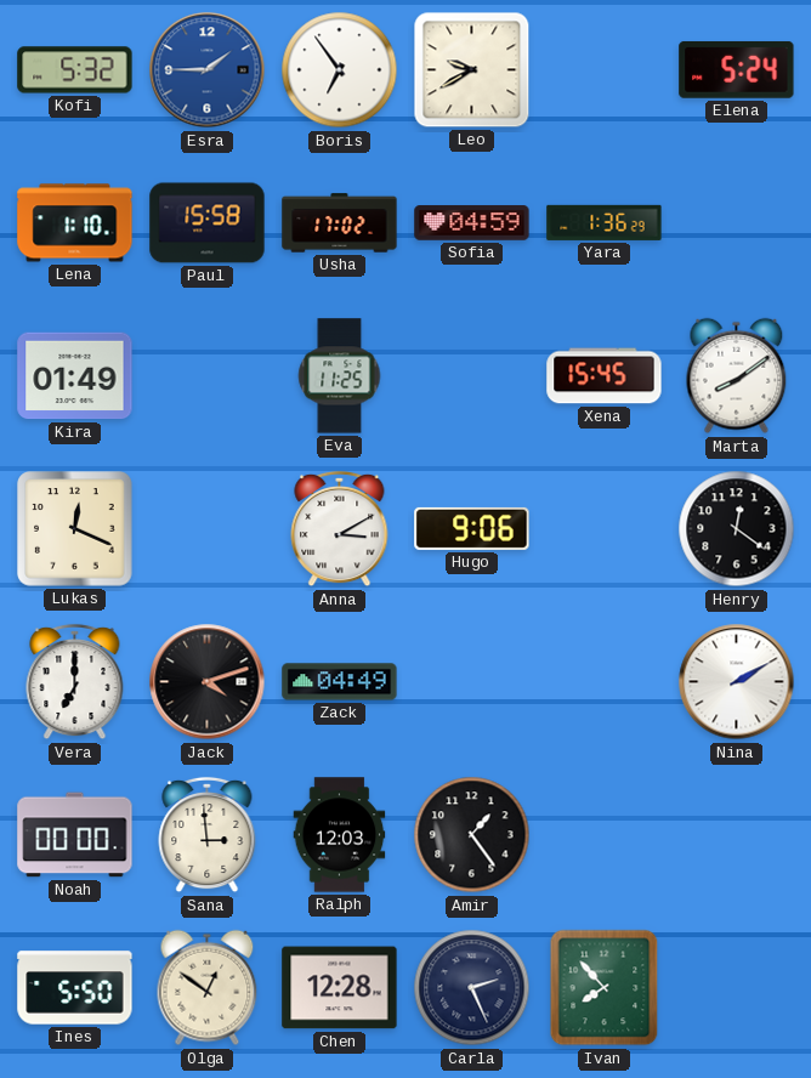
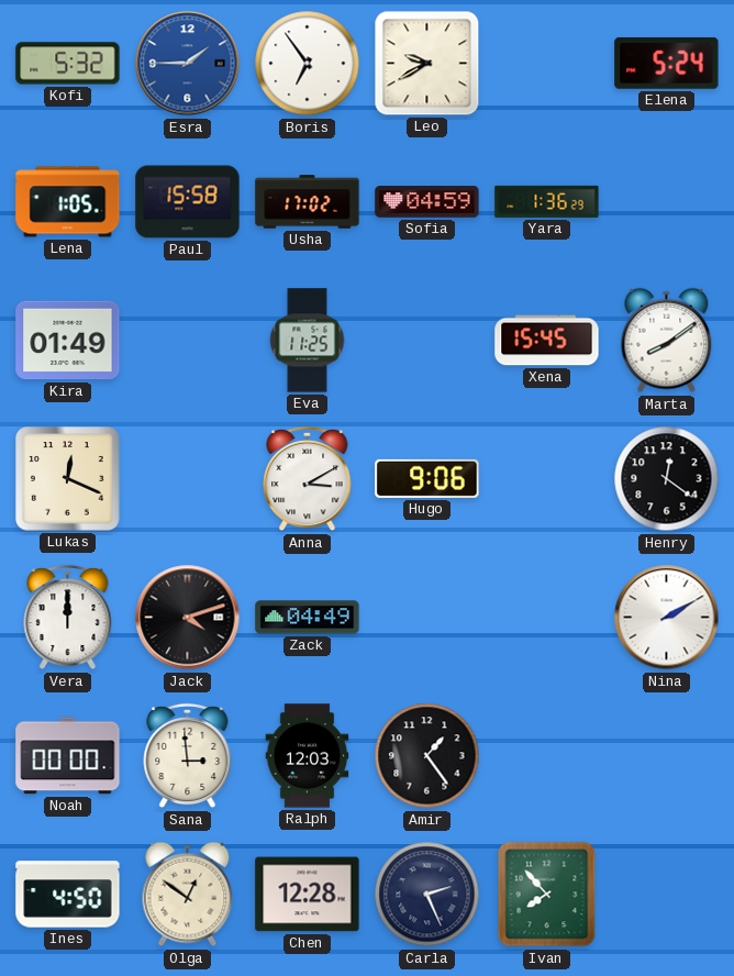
Lena: 1:10 -> 1:05 (68, 202)
Vera: 7:00 -> 12:00 (68, 618)
Ines: 5:50 -> 4:50 (68, 895)
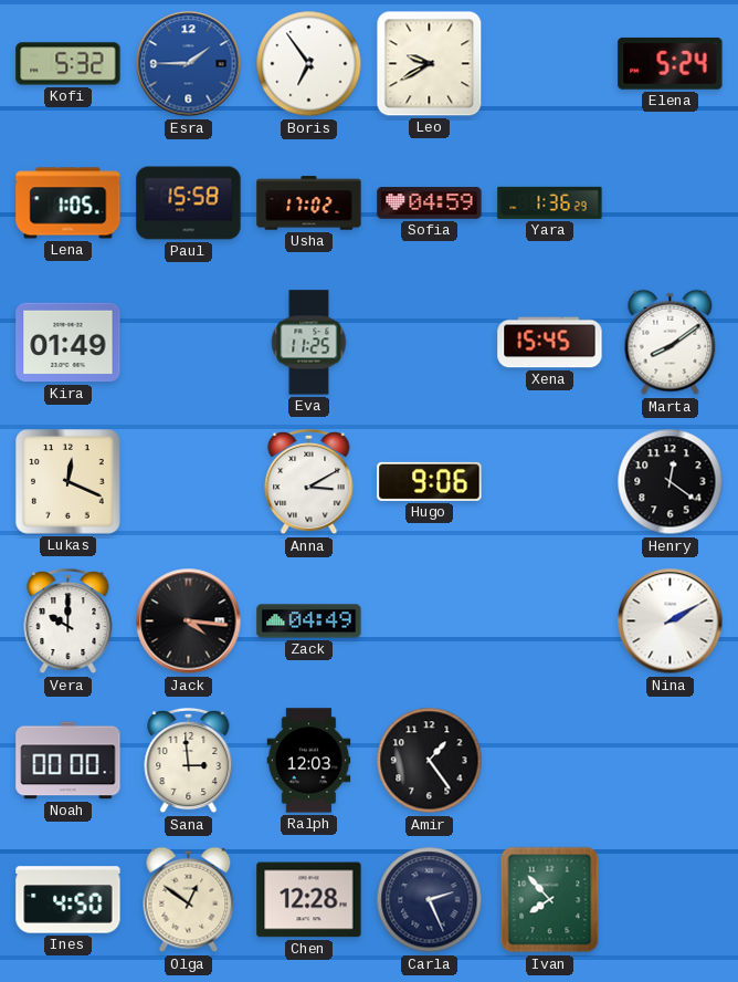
Vera: 12:00 -> 10:00 (68, 621)
Jack: 4:12 -> 4:16 (189, 621)
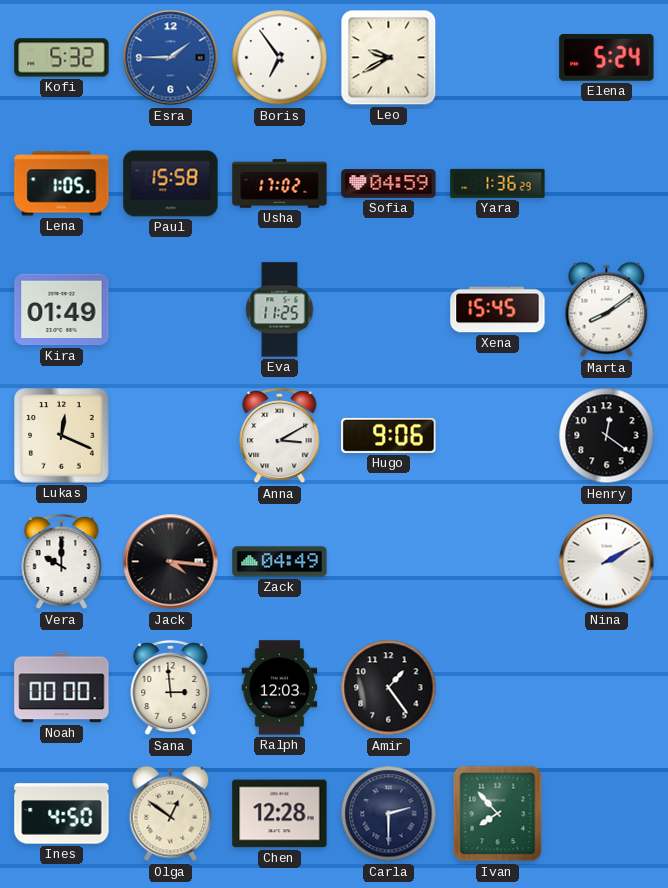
Carla: 2:26 -> 2:30 (389, 814)
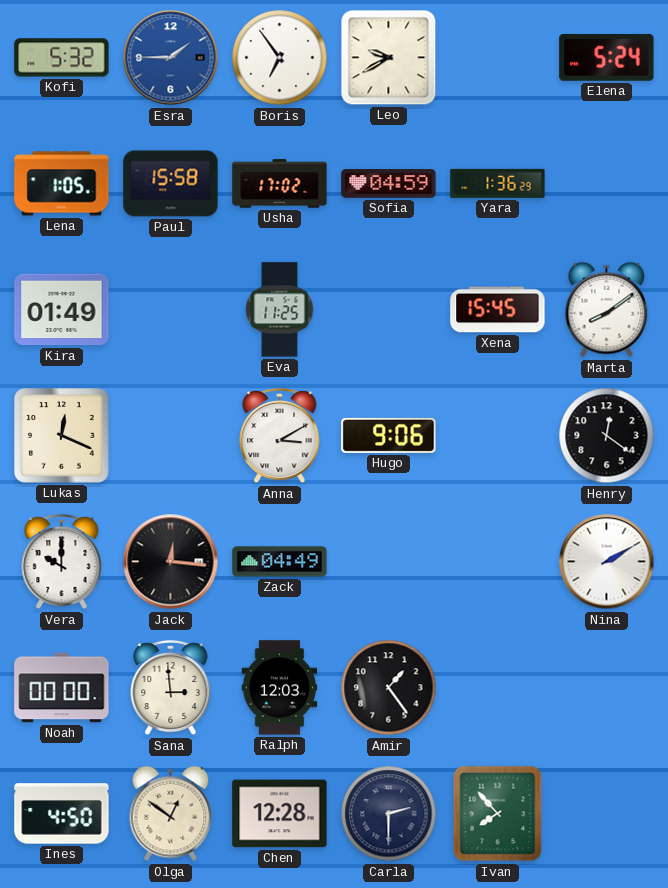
Jack: 4:16 -> 12:16 (171, 562)
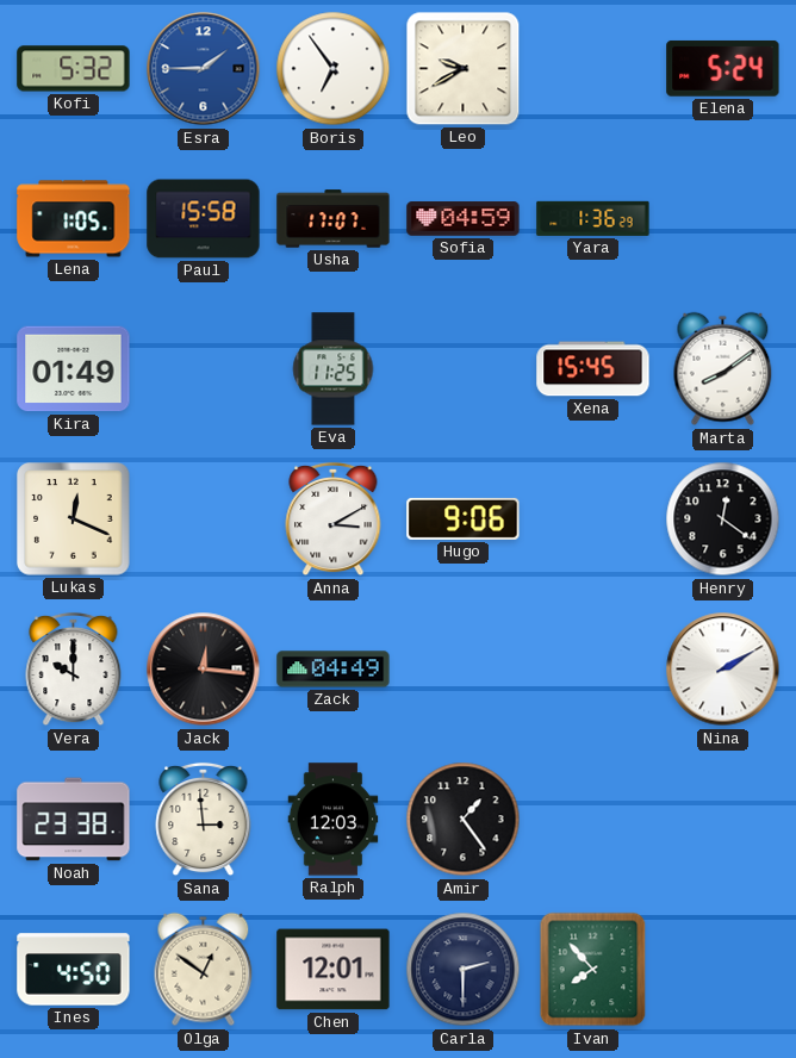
Usha: 17:02 -> 17:07 (334, 219)
Noah: 00:00 -> 23:38 (74, 820)
Chen: 12:28 -> 12:01 (334, 970)
